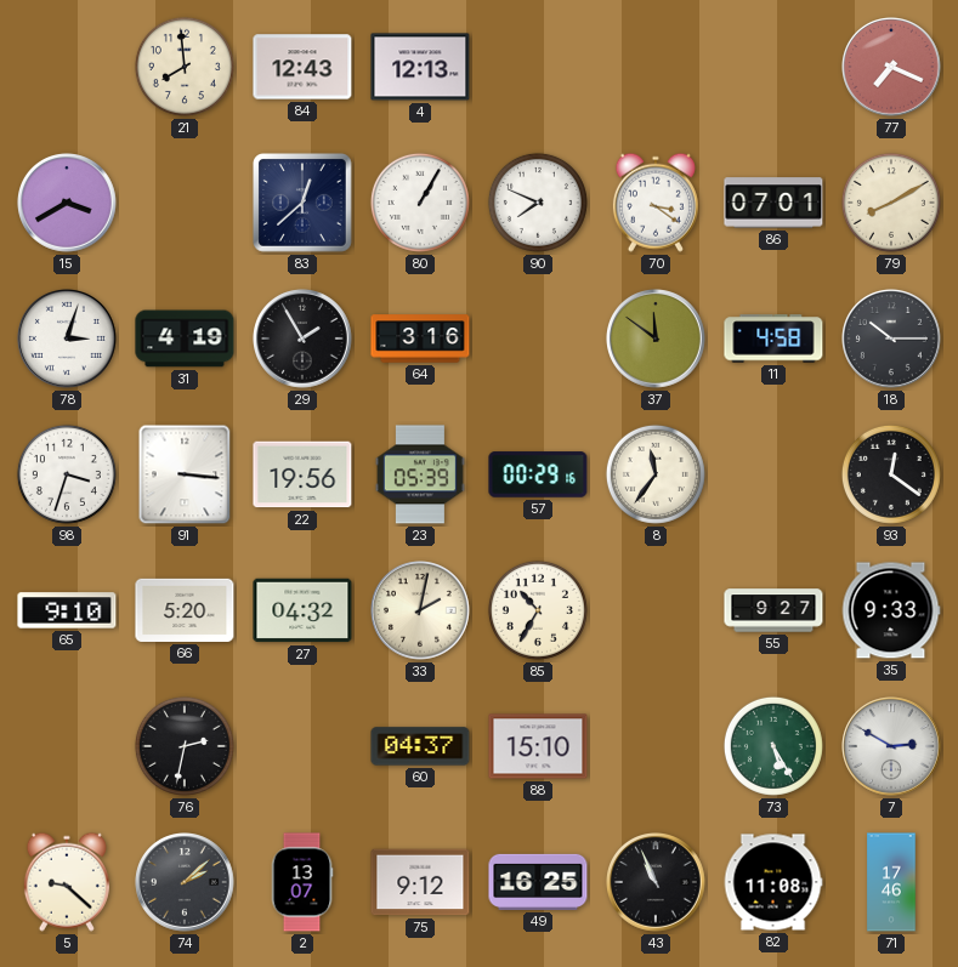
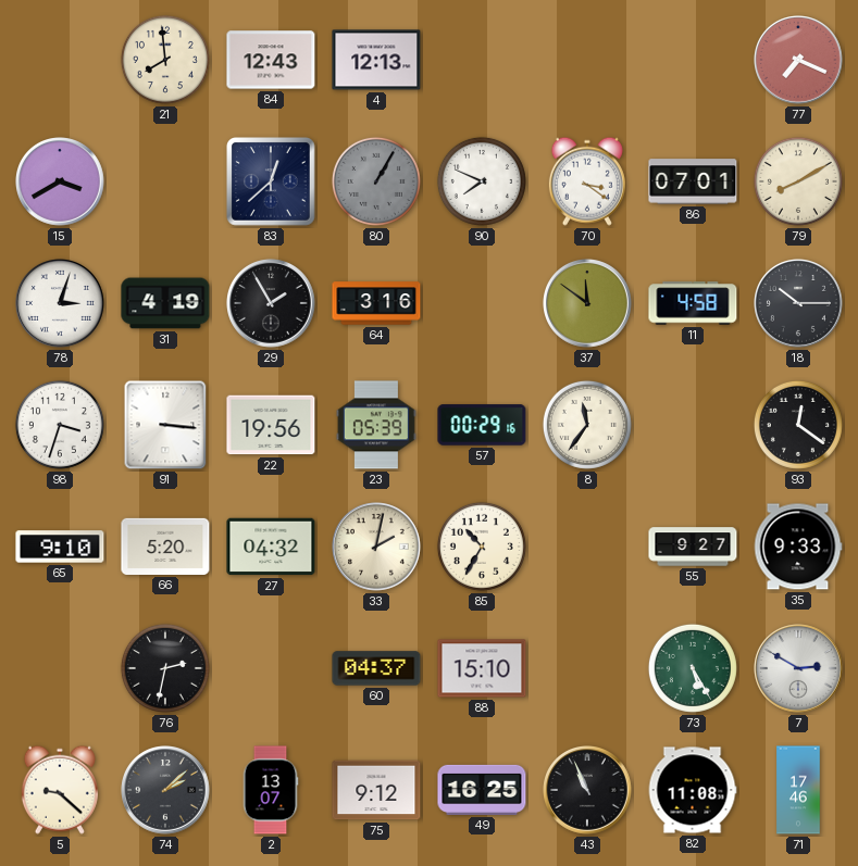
80 dial: white -> grey (376, 181)
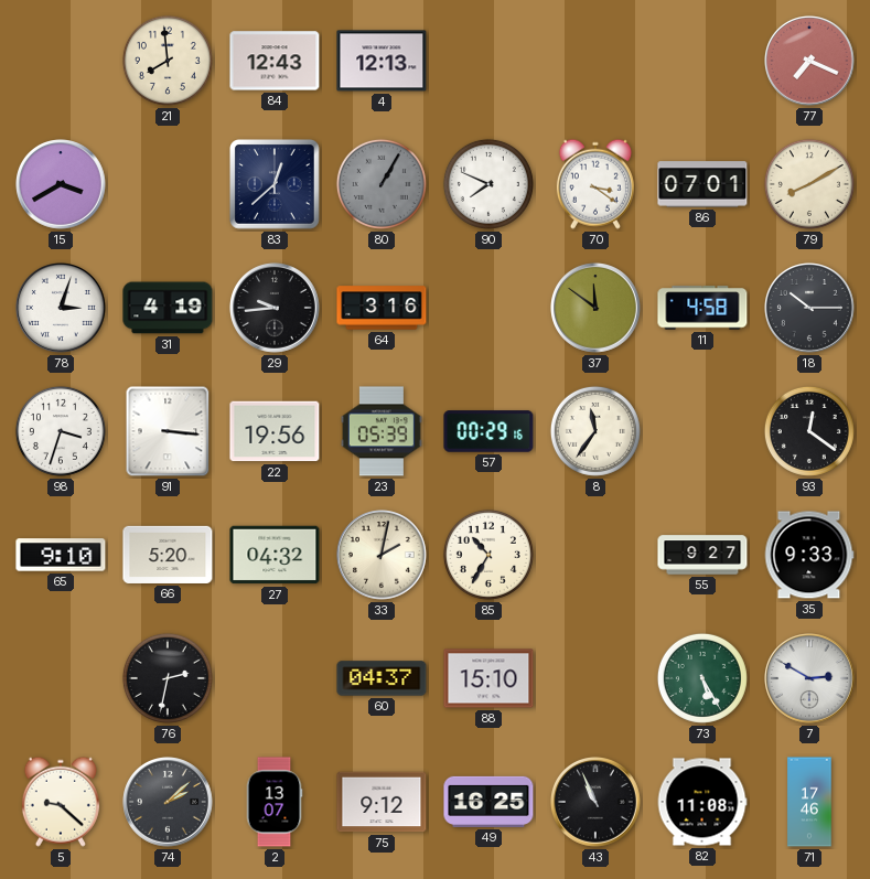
29: 1:55 -> 9:44 (276, 309)
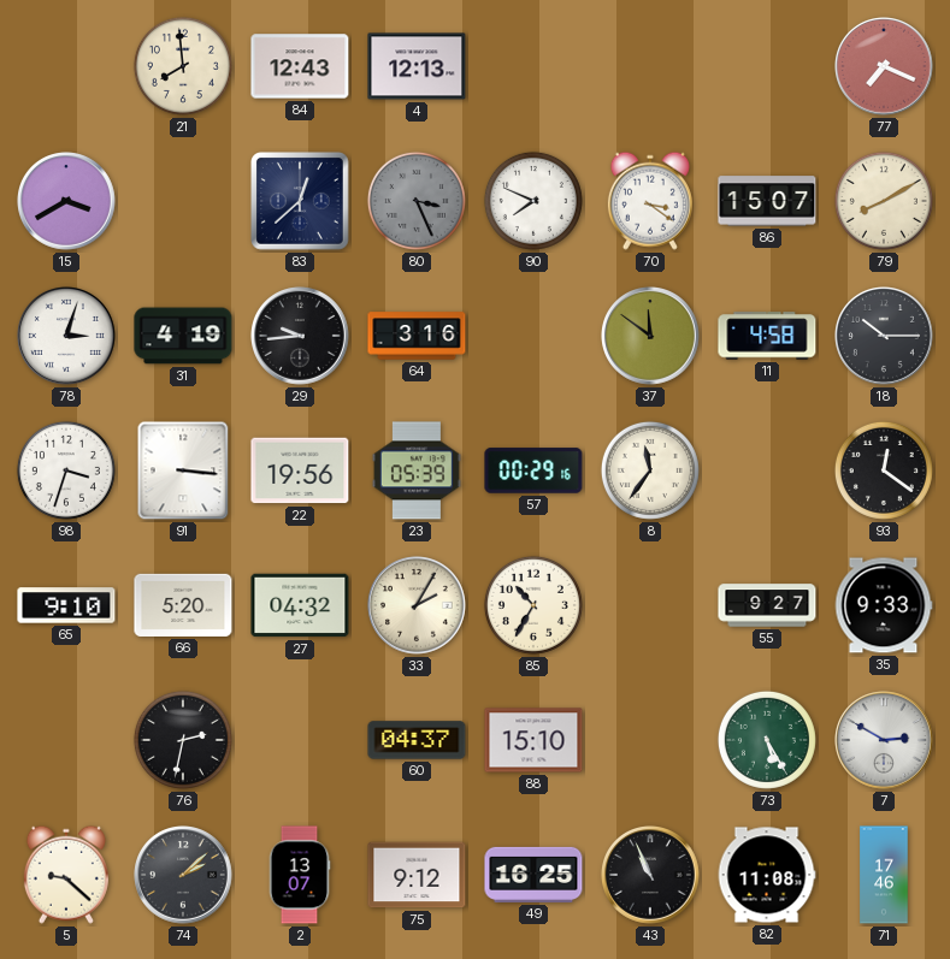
80: 1:05 -> 3:26 (417, 201)
86: 07:01 -> 15:07 (767, 201)
33: 2:02 -> 2:05 (418, 606)
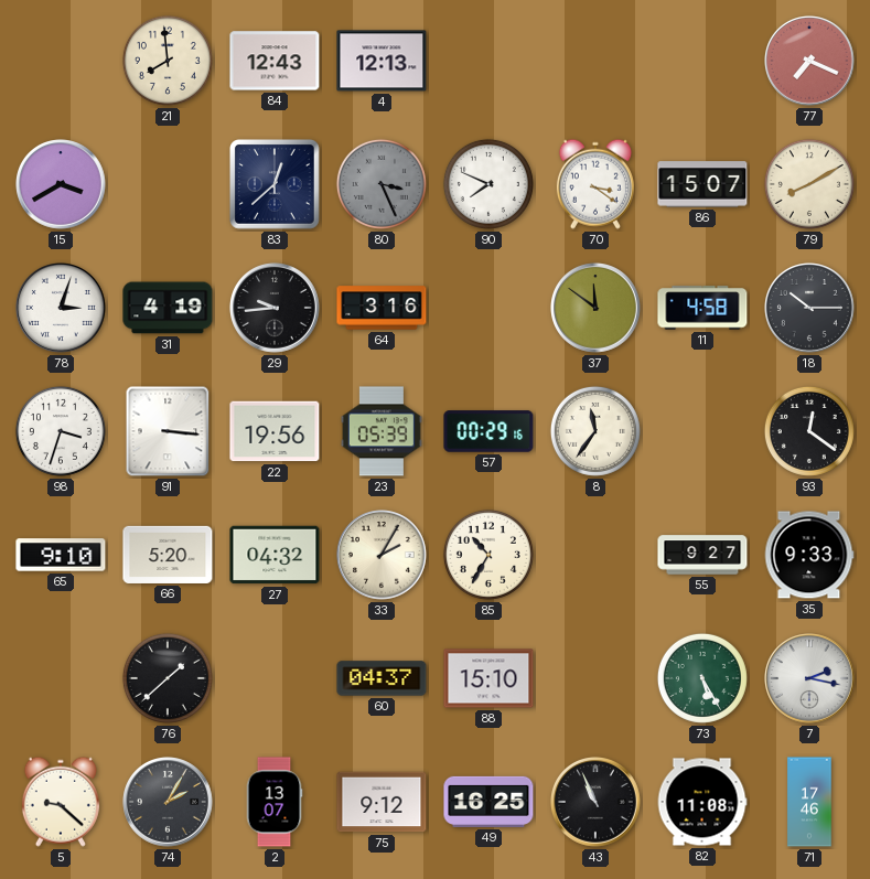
76: 2:32 -> 1:38 (168, 678)
7: 2:50 -> 2:17 (810, 679)
74: 2:08 -> 2:05 (169, 803)
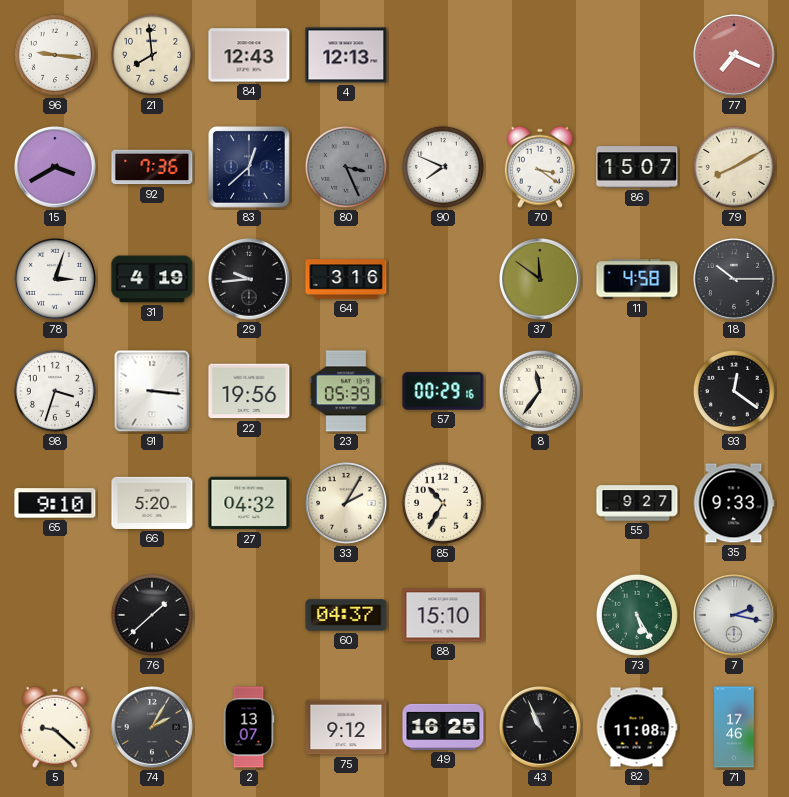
96: none -> 9:16 (55, 55)
92: none -> 7:36 (152, 167)
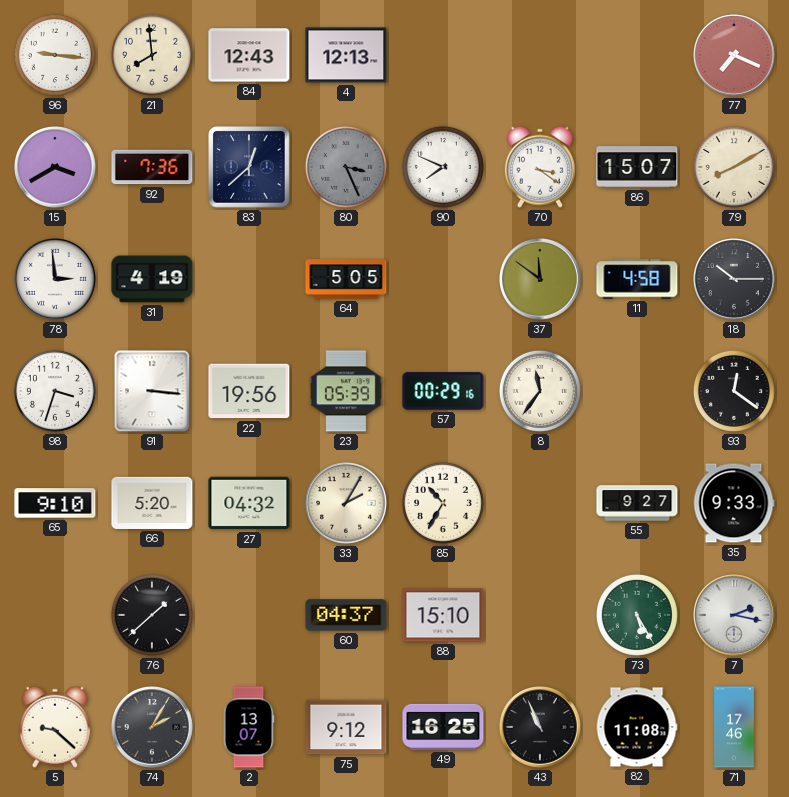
78: 3:03 -> 2:59 (56, 280)
29: 9:44 -> none (250, 280)
64: 3:16 -> 5:05 (346, 279)
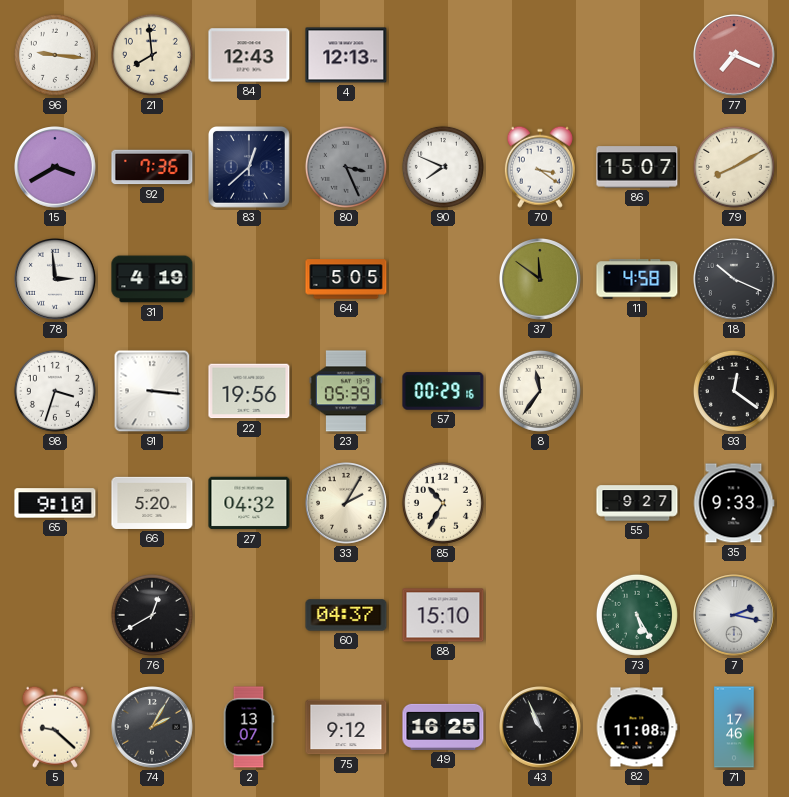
18: 10:15 -> 10:19 (735, 280)
76: 1:38 -> 12:40 (152, 615)
